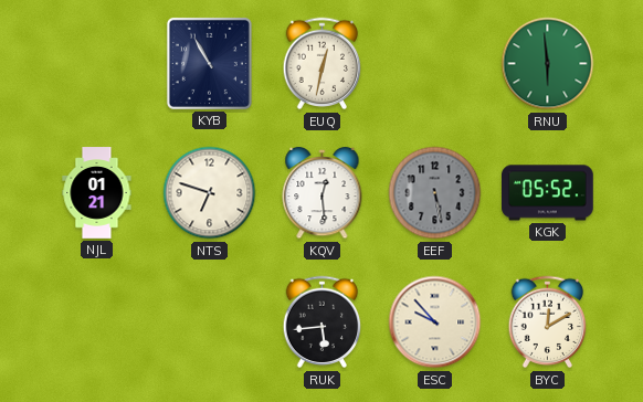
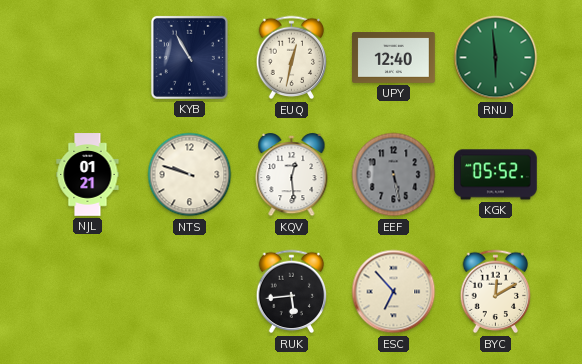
UPY: none -> 12:40 (394, 58)
NTS: 6:48 -> 9:48 (190, 175)
ESC: 9:53 -> 6:53 (394, 292)
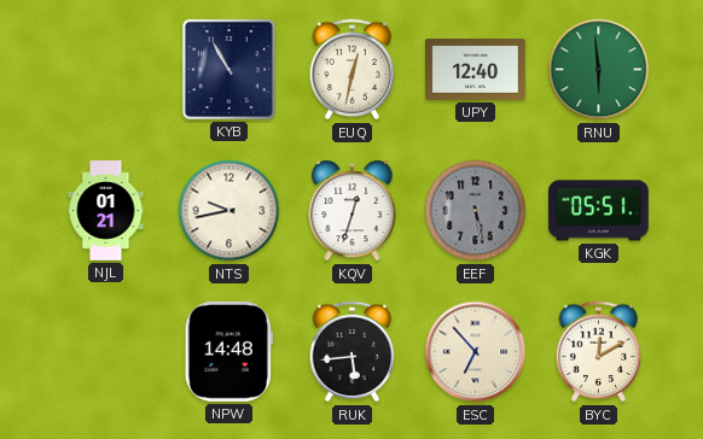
NTS: 9:48 -> 9:43 (230, 211)
KQV: 12:29 -> 12:33 (353, 211)
KGK: 05:52 -> 05:51 (599, 211)
NPW: none -> 14:48 (228, 352)
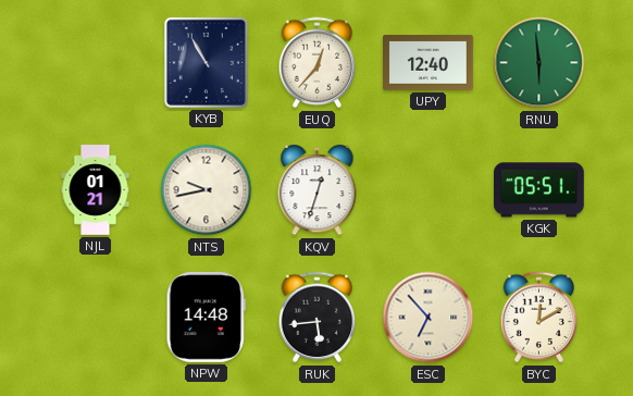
EUQ: 12:32 -> 12:37 (318, 63)
EEF: 5:28 -> none (476, 211)
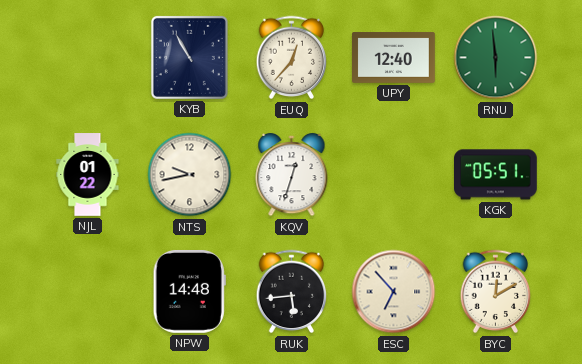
NJL: 01:21 -> 01:22 (88, 175)
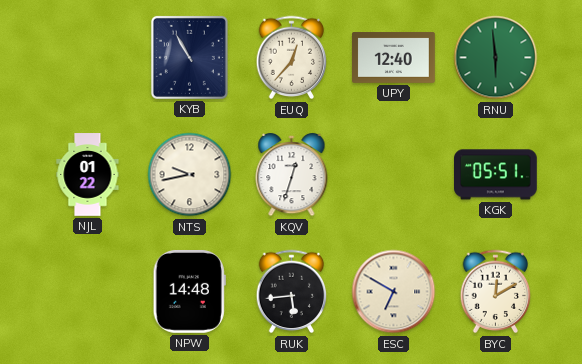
ESC: 6:53 -> 6:50 (394, 292)
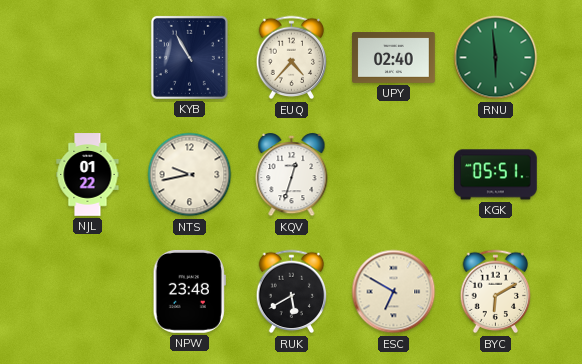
EUQ: 12:37 -> 4:37 (292, 58)
UPY: 12:40 -> 02:40 (394, 58)
NPW: 14:48 -> 23:48 (189, 292)
RUK: 5:44 -> 5:40 (292, 292)
BYC: 12:10 -> 6:10 (496, 292)
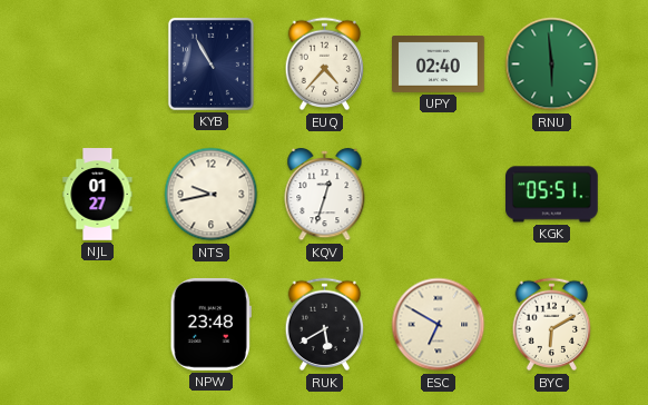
NJL: 01:22 -> 01:27 (98, 195)
